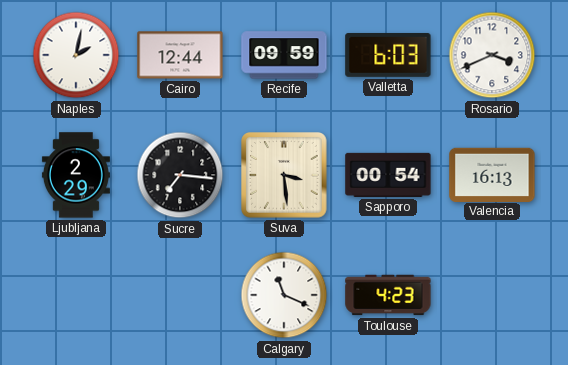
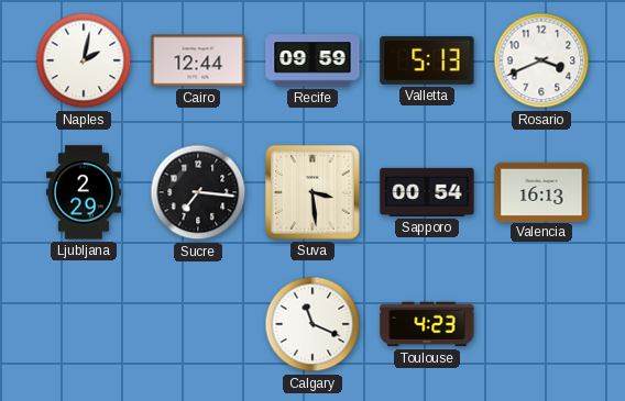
Valletta: 6:03 -> 5:13 (427, 60)
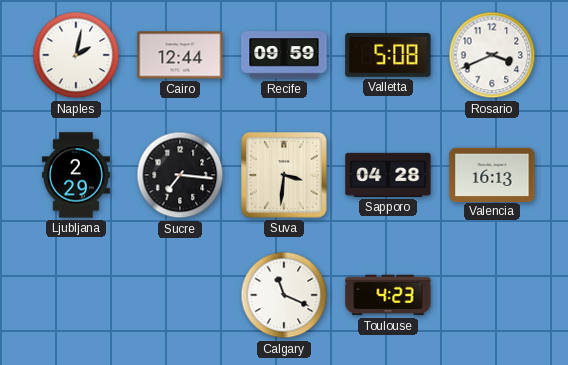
Valletta: 5:13 -> 5:08 (388, 55)
Suva: 3:29 -> 3:31 (284, 175)
Sapporo: 00:54 -> 04:28 (388, 175)
